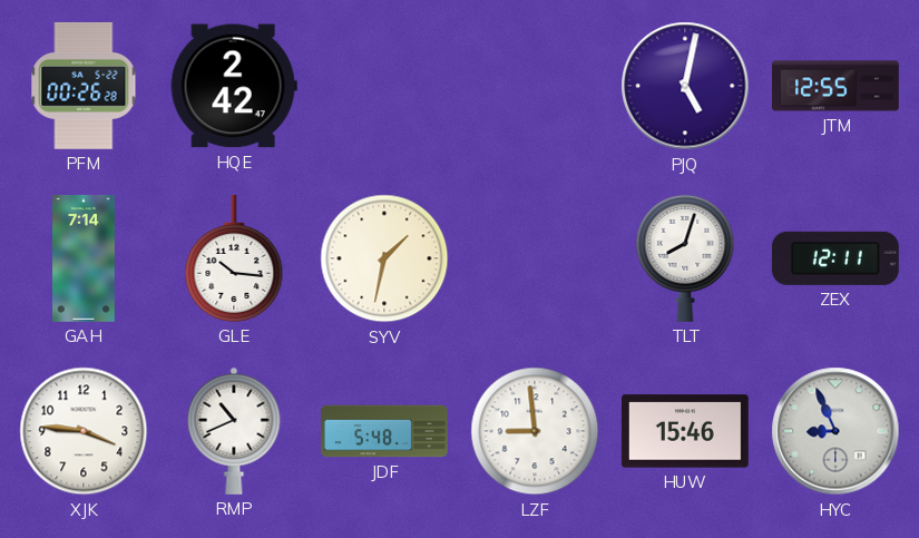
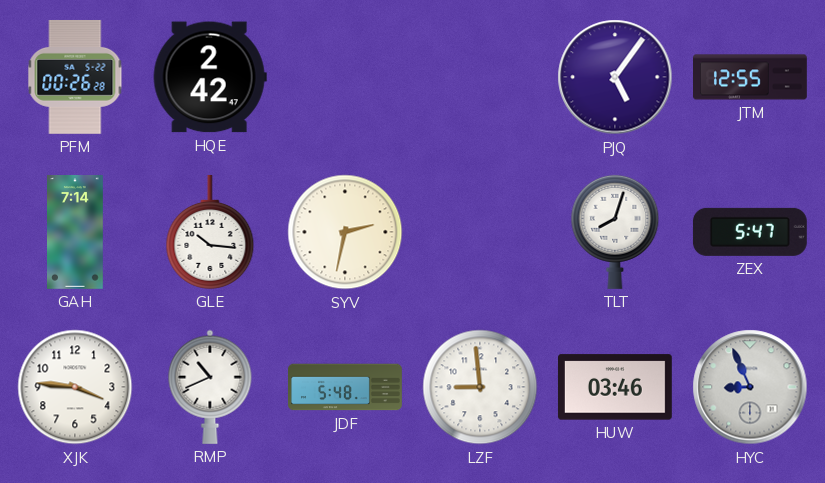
PJQ: 5:02 -> 5:06 (615, 77)
SYV: 1:32 -> 2:32 (345, 232)
ZEX: 12:11 -> 5:47 (750, 232)
HUW: 15:46 -> 03:46 (615, 387)
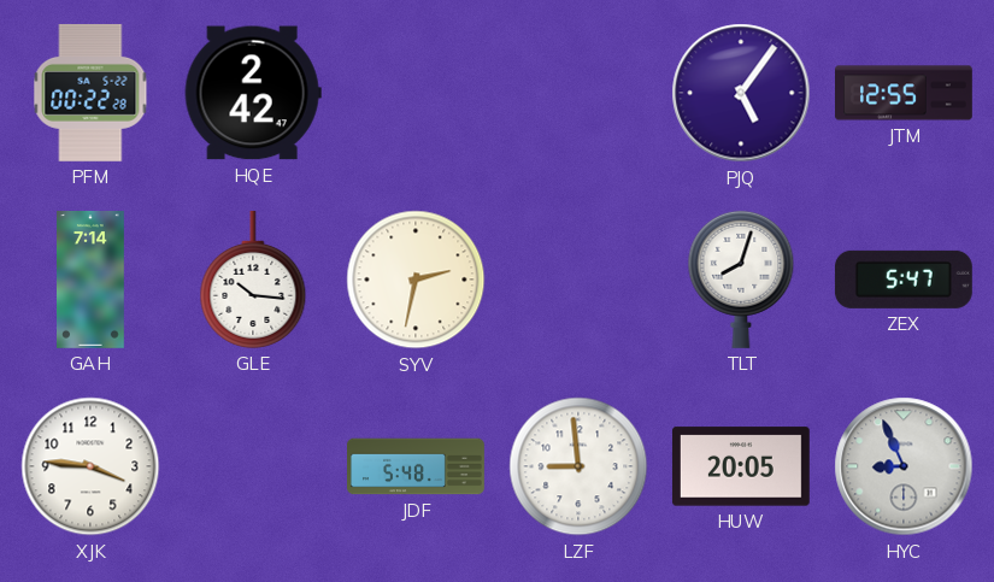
PFM: 00:26 -> 00:22 (90, 93)
RMP: 10:41 -> none (210, 387)
HUW: 03:46 -> 20:05 (741, 466)
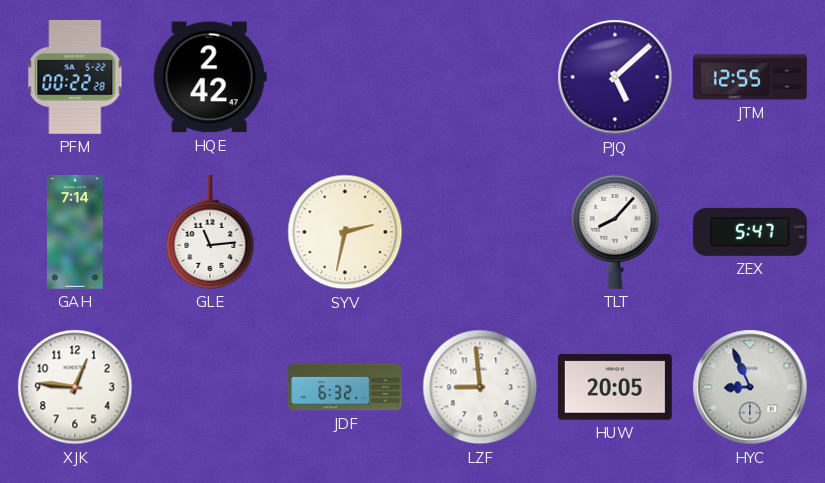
PJQ: 5:06 -> 5:08 (615, 77)
GLE: 10:16 -> 11:14 (210, 232)
TLT: 8:03 -> 8:07 (615, 232)
XJK: 3:46 -> 12:46 (75, 387)
JDF: 5:48 -> 6:32 (346, 387)
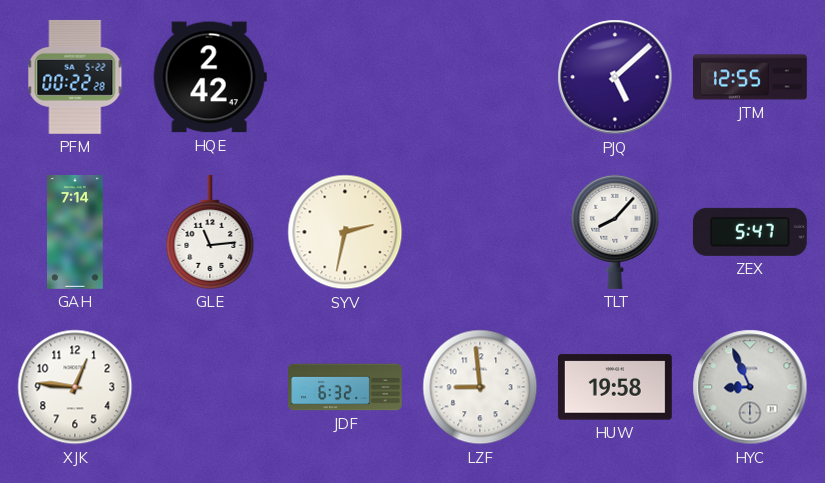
HUW: 20:05 -> 19:58 (615, 387)
